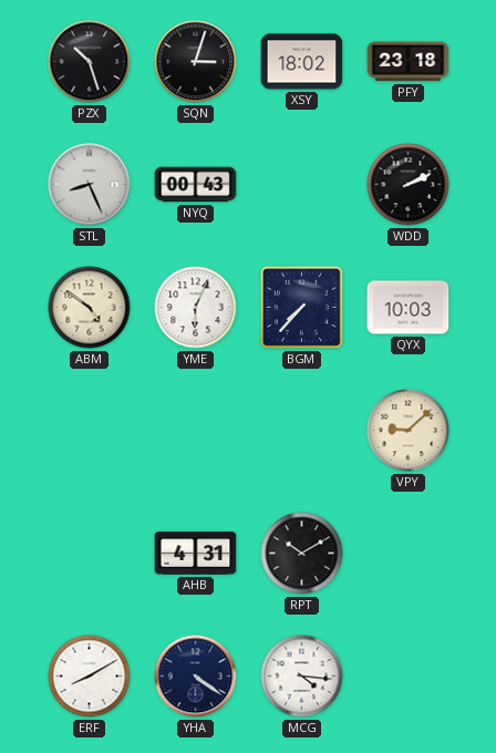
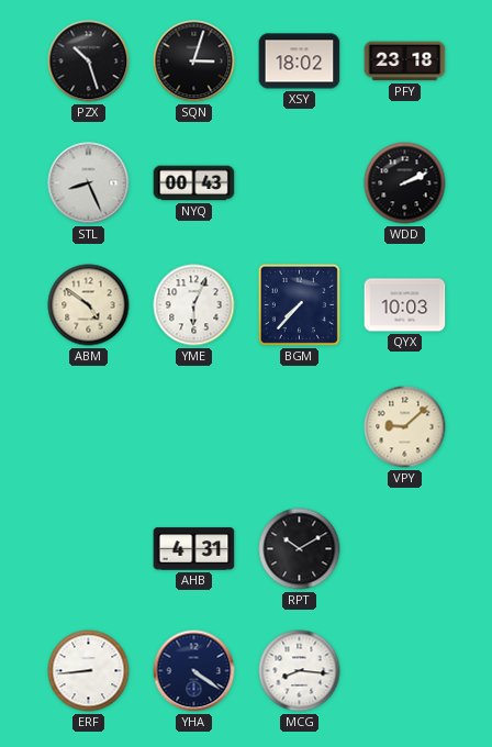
ERF: 8:10 -> 8:44 (89, 671)
MCG: 4:16 -> 8:16 (300, 671)
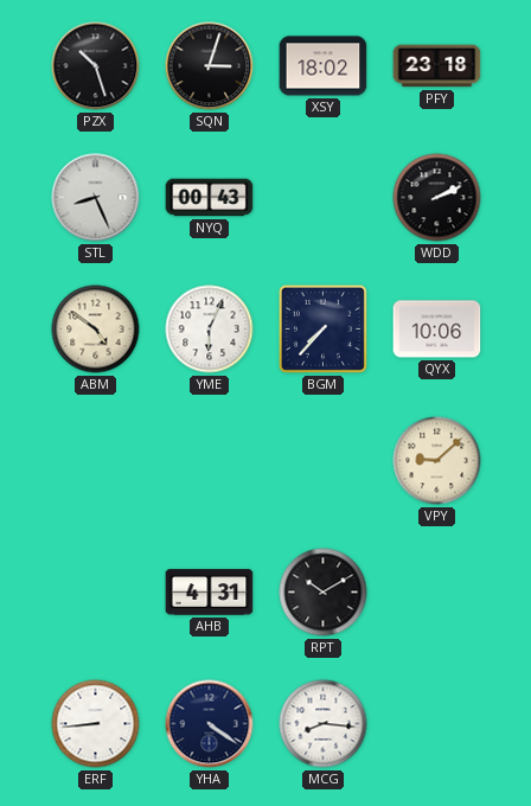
QYX: 10:03 -> 10:06 (437, 330)
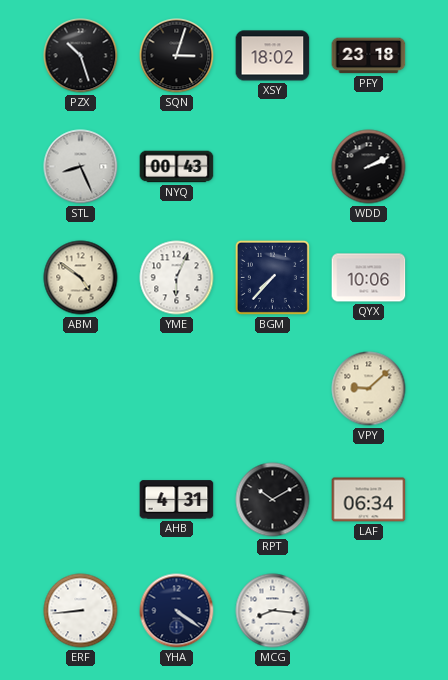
LAF: none -> 06:34 (369, 500)
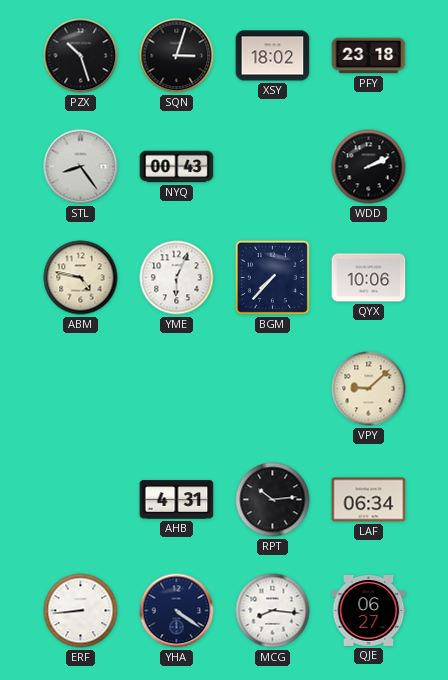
STL: 8:26 -> 8:24 (81, 167)
ABM: 4:51 -> 4:47 (81, 278)
RPT: 10:10 -> 10:14 (273, 500)
QJE: none -> 06:27 (369, 611)
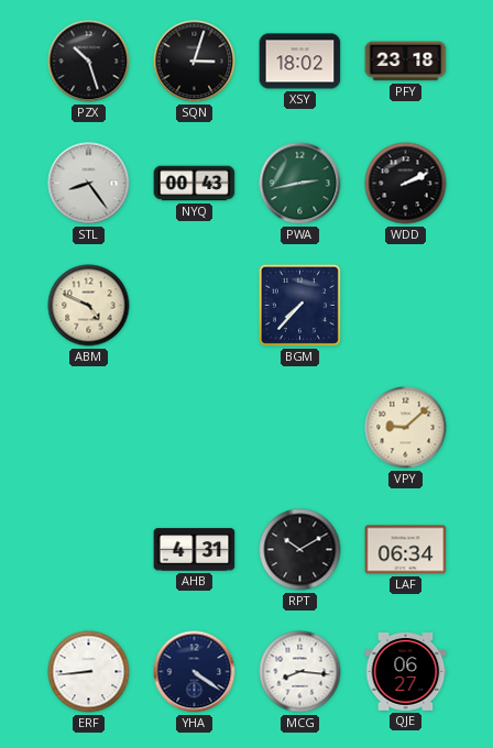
PWA: none -> 2:43 (300, 184)
ABM: 4:47 -> 4:49 (89, 306)
YME: 6:04 -> none (177, 278)
QYX: 10:06 -> none (369, 278)
RPT: 10:14 -> 10:10 (300, 550)
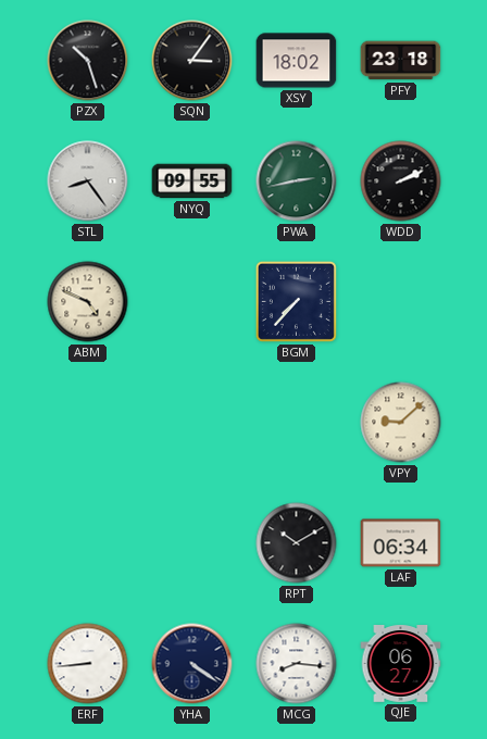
SQN: 3:03 -> 3:06 (192, 61)
NYQ: 00:43 -> 09:55 (192, 181)
AHB: 4:31 -> none (195, 550)
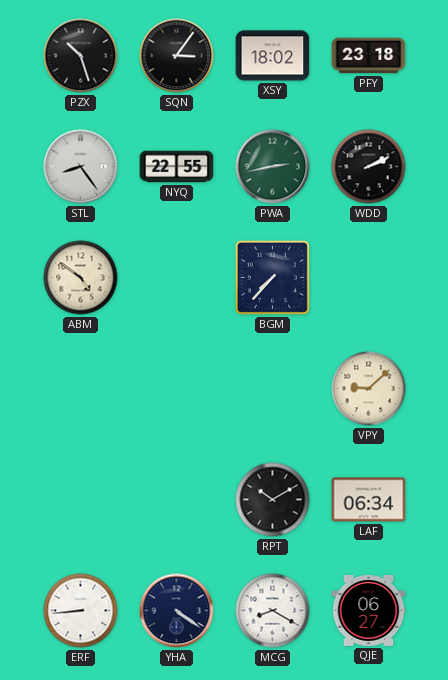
NYQ: 09:55 -> 22:55 (177, 167)
ABM: 4:49 -> 4:51 (81, 278)
MCG: 8:16 -> 8:20 (273, 611)
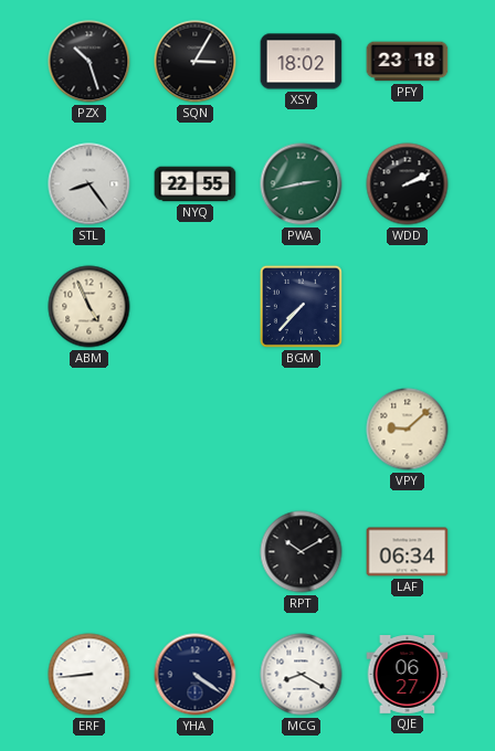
SQN: 3:06 -> 3:05 (196, 62)
ABM: 4:51 -> 4:56 (89, 307)
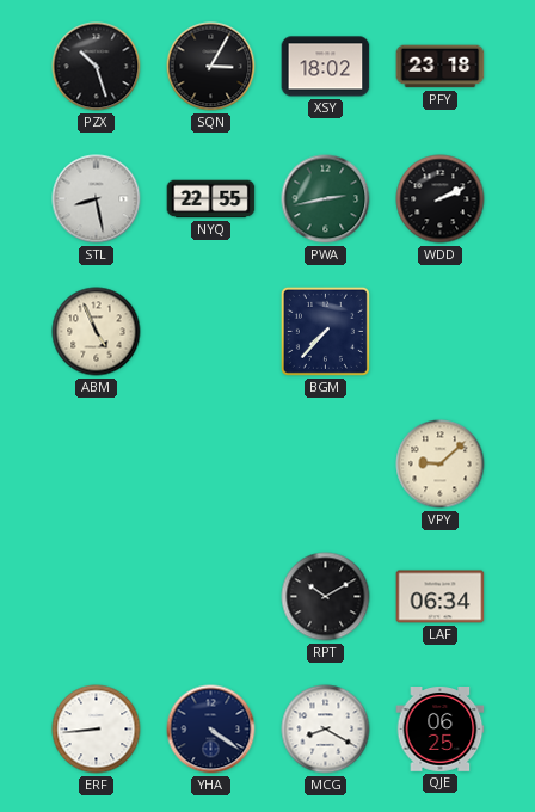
STL: 8:24 -> 8:28 (97, 199)
QJE: 06:27 -> 06:25 (441, 730)
